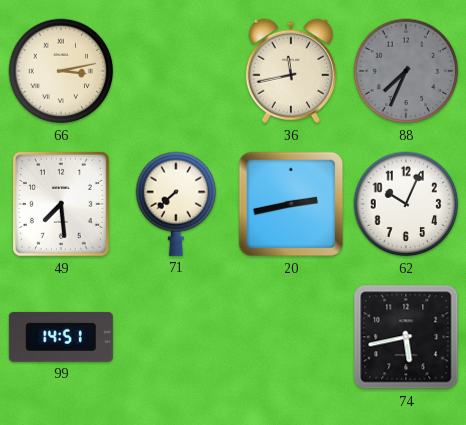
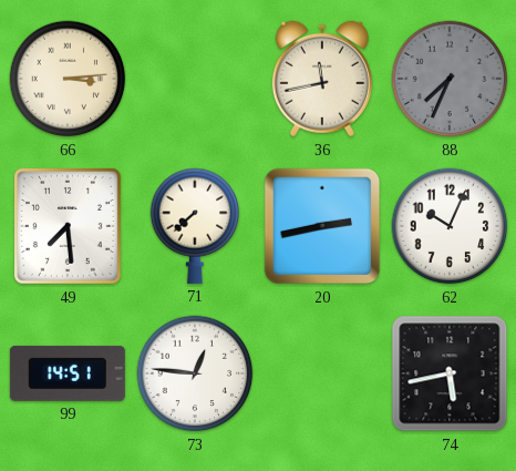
66: 3:13 -> 3:14 (68, 79)
73: none -> 12:46 (195, 373)
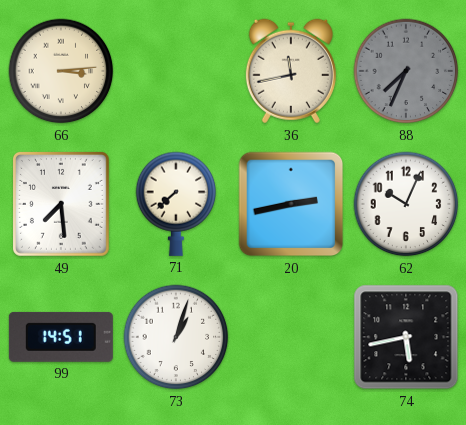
73: 12:46 -> 1:03 (176, 337)
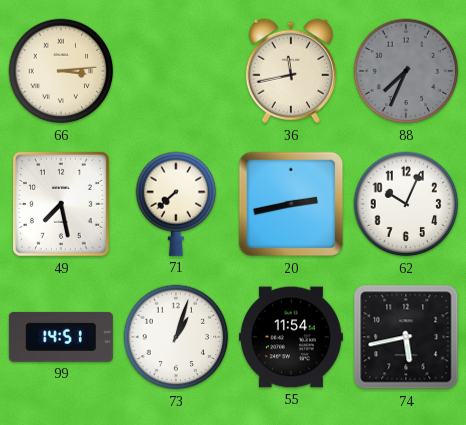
49: 7:29 -> 7:28 (61, 205)
55: none -> 11:54 (291, 337)
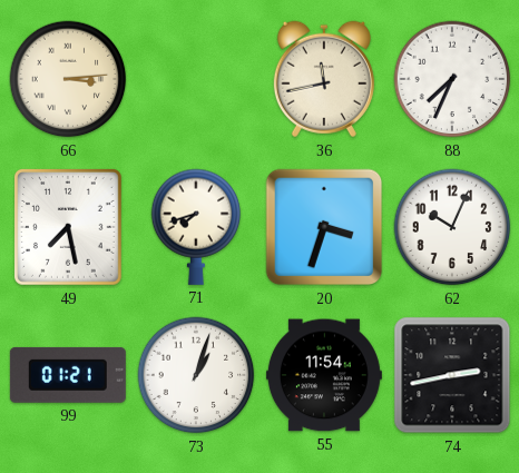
88 dial: grey -> white (452, 79)
71: 7:38 -> 7:42 (196, 227)
20: 2:43 -> 3:33 (324, 227)
99: 14:51 -> 01:21 (68, 375)
74: 5:43 -> 2:43 (452, 375)
